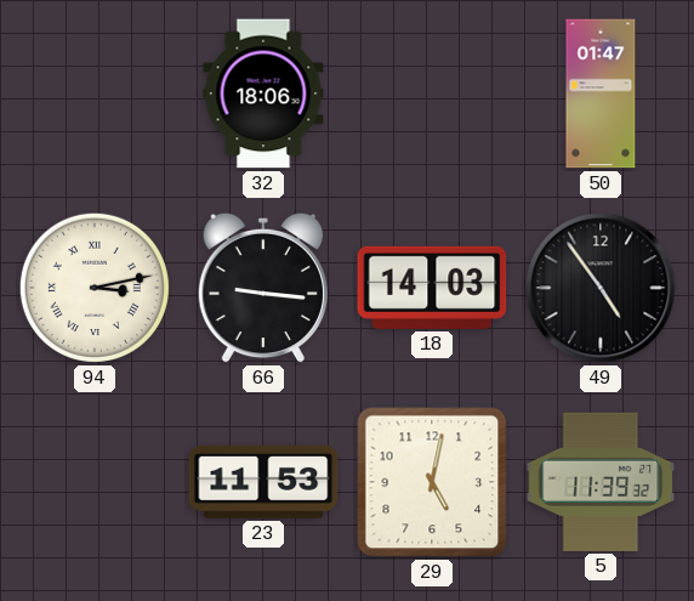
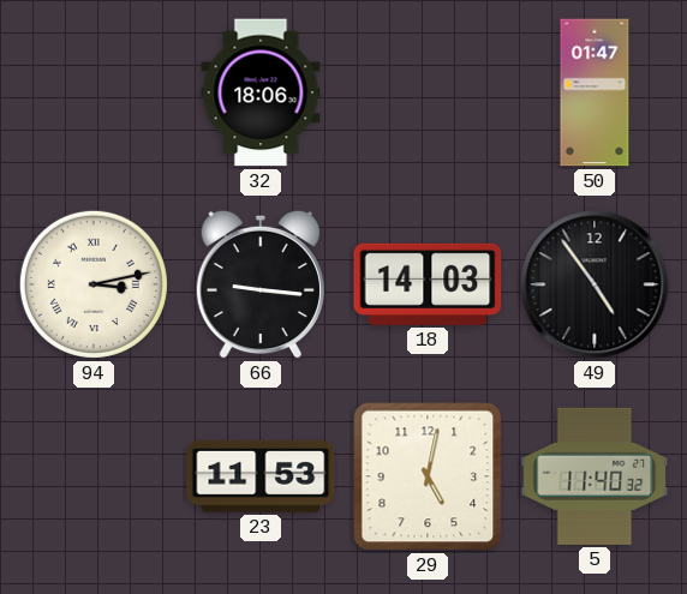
5: 11:39 -> 11:40 (595, 476)
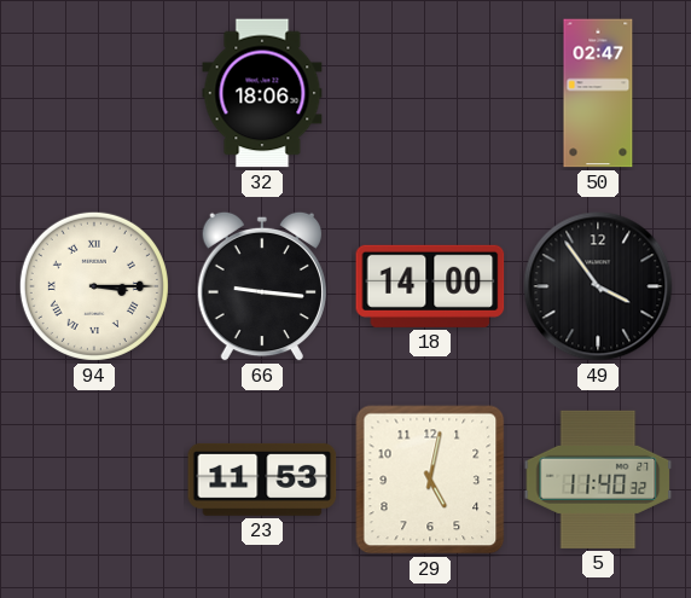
50: 01:47 -> 02:47 (598, 93)
94: 3:13 -> 3:15 (94, 286)
18: 14:03 -> 14:00 (430, 286)
49: 4:54 -> 3:54 (598, 286)
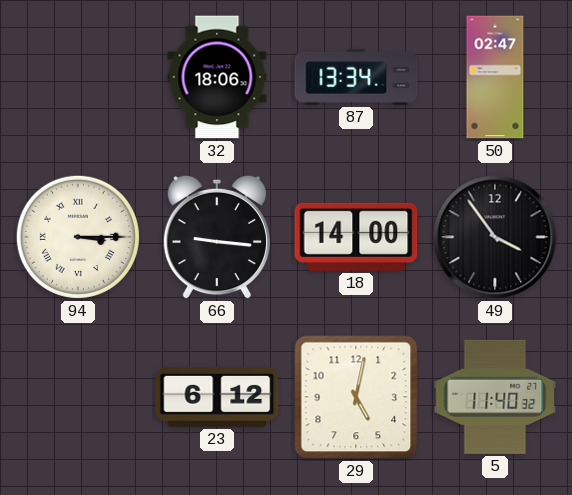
87: none -> 13:34 (356, 77)
23: 11:53 -> 6:12 (217, 397)
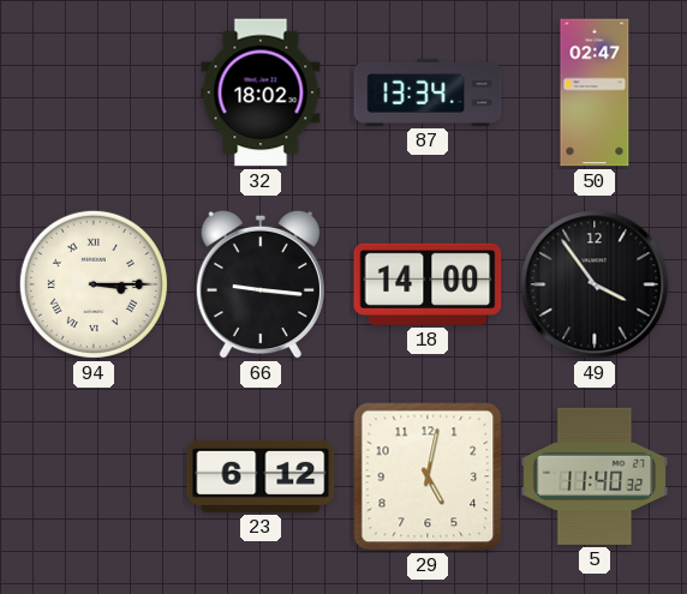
32: 18:06 -> 18:02 (261, 92)
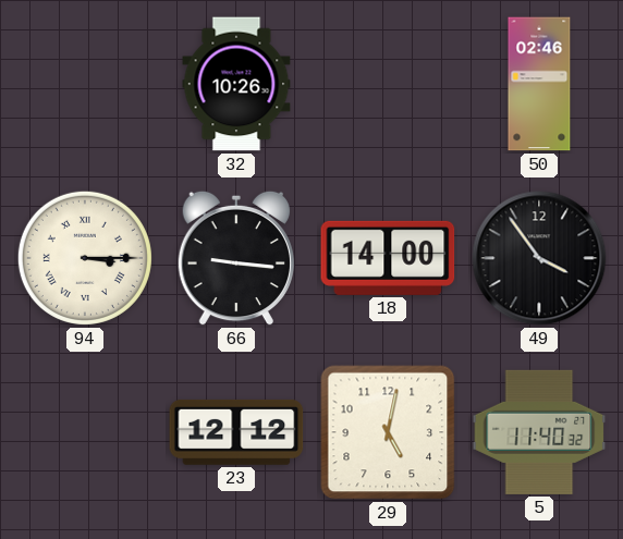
32: 18:02 -> 10:26 (236, 84)
87: 13:34 -> none (428, 92)
50: 02:47 -> 02:46 (539, 84)
23: 6:12 -> 12:12 (236, 432)
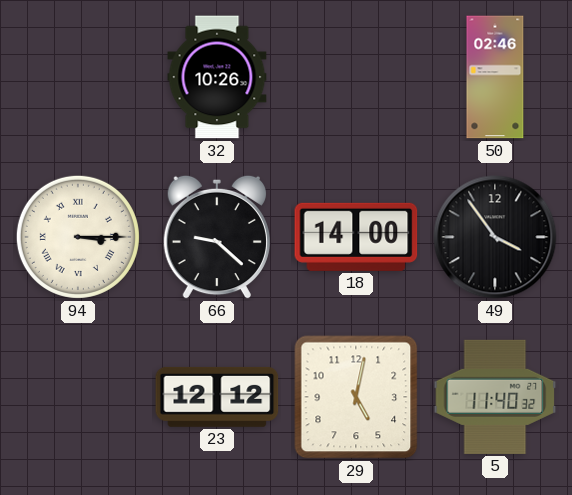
66: 9:16 -> 9:22 (216, 237)
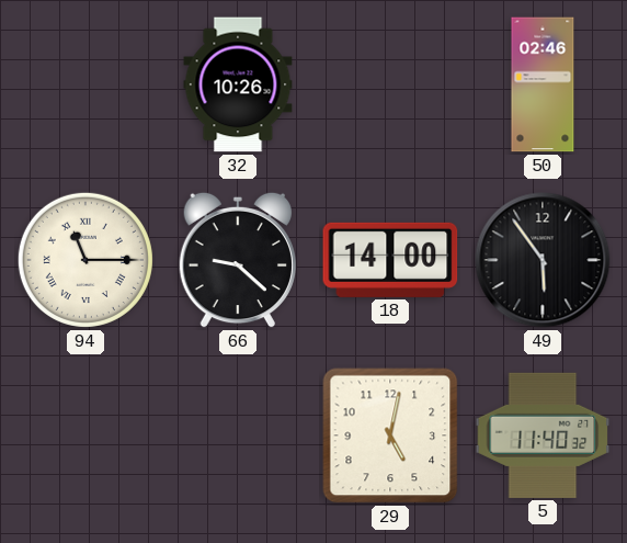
94: 3:15 -> 11:15 (86, 260)
49: 3:54 -> 5:54 (543, 260)
23: 12:12 -> none (217, 397)
